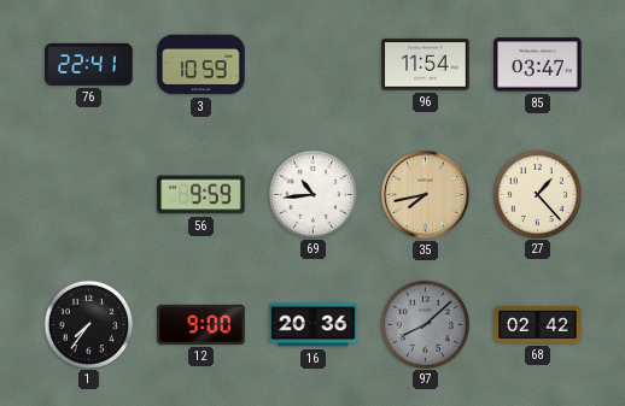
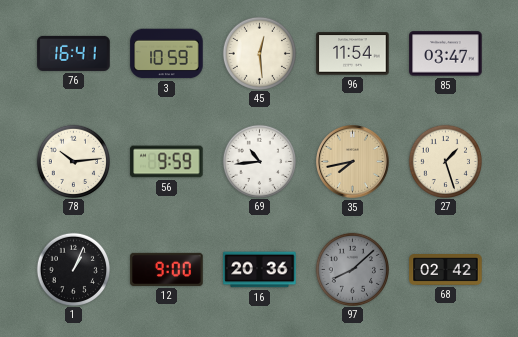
76: 22:41 -> 16:41 (74, 53)
45: none -> 12:29 (259, 53)
78: none -> 10:14 (73, 161)
27: 1:23 -> 1:27 (445, 161)
1: 7:36 -> 1:04 (73, 269)
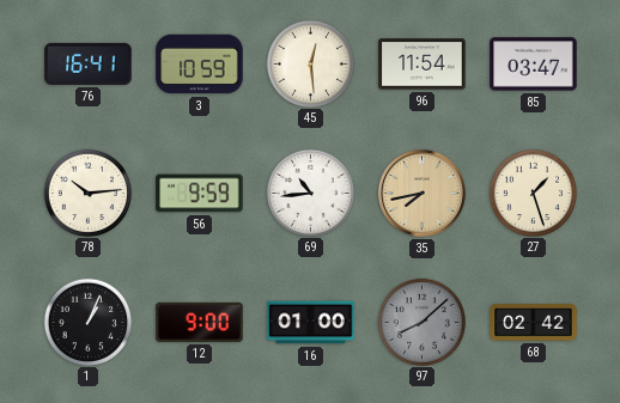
16: 20:36 -> 01:00 (311, 323)
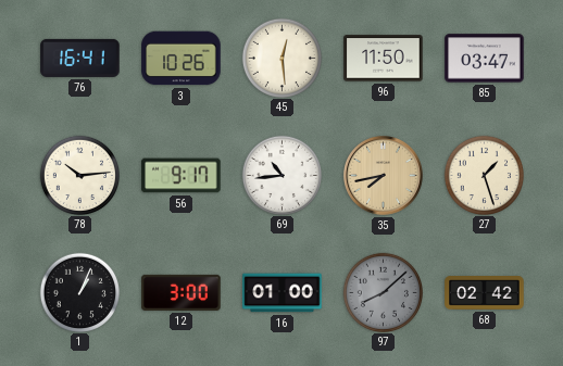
3: 10:59 -> 10:26 (182, 59)
96: 11:54 -> 11:50 (384, 59)
56: 9:59 -> 9:17 (182, 176)
12: 9:00 -> 3:00 (182, 292)
